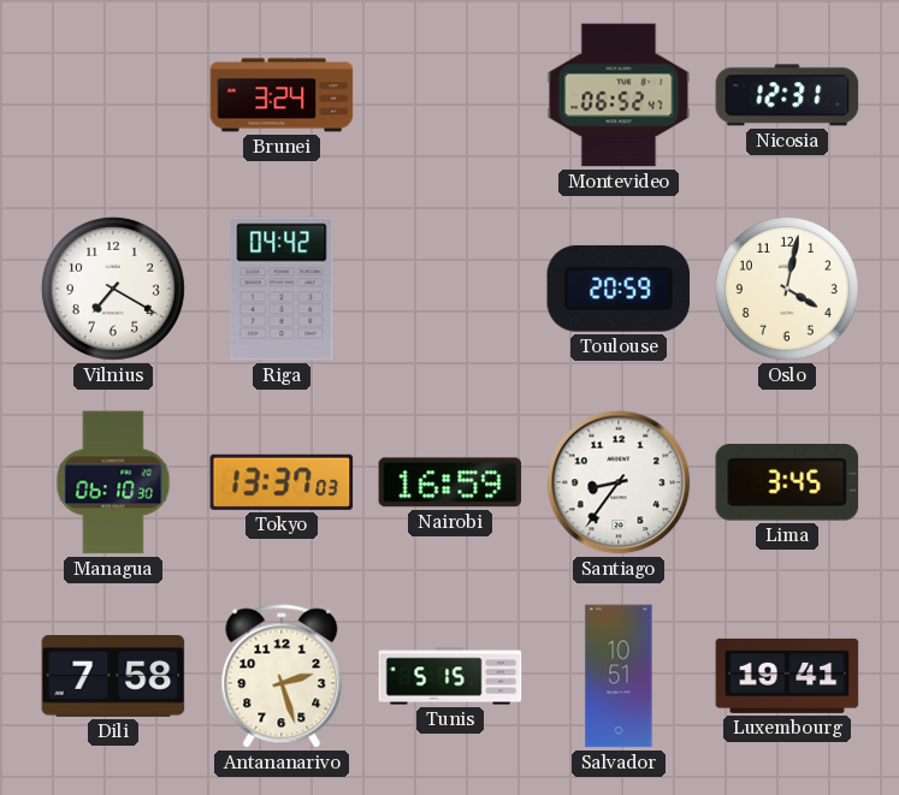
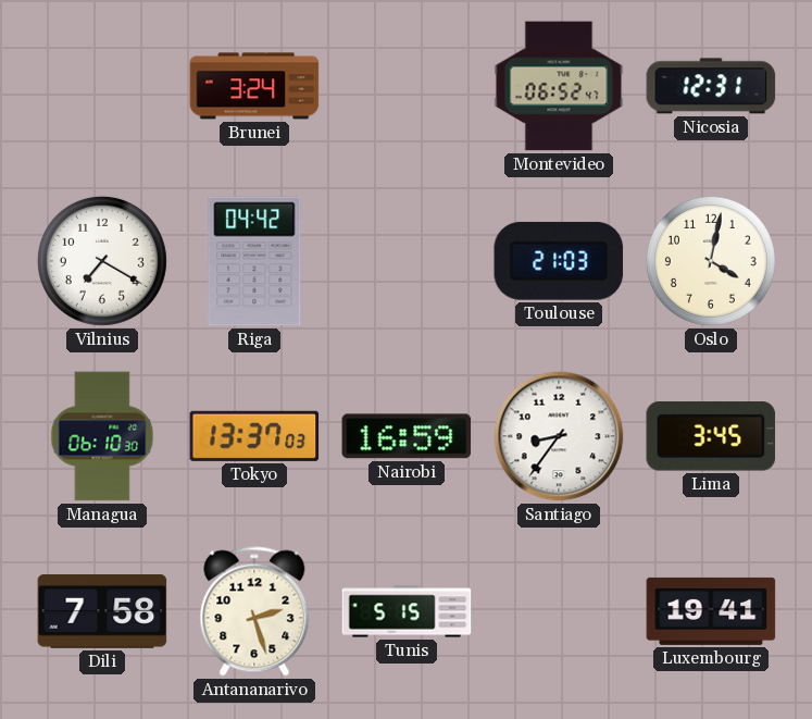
Toulouse: 20:59 -> 21:03 (559, 261)
Salvador: 10:51 -> none (619, 676)
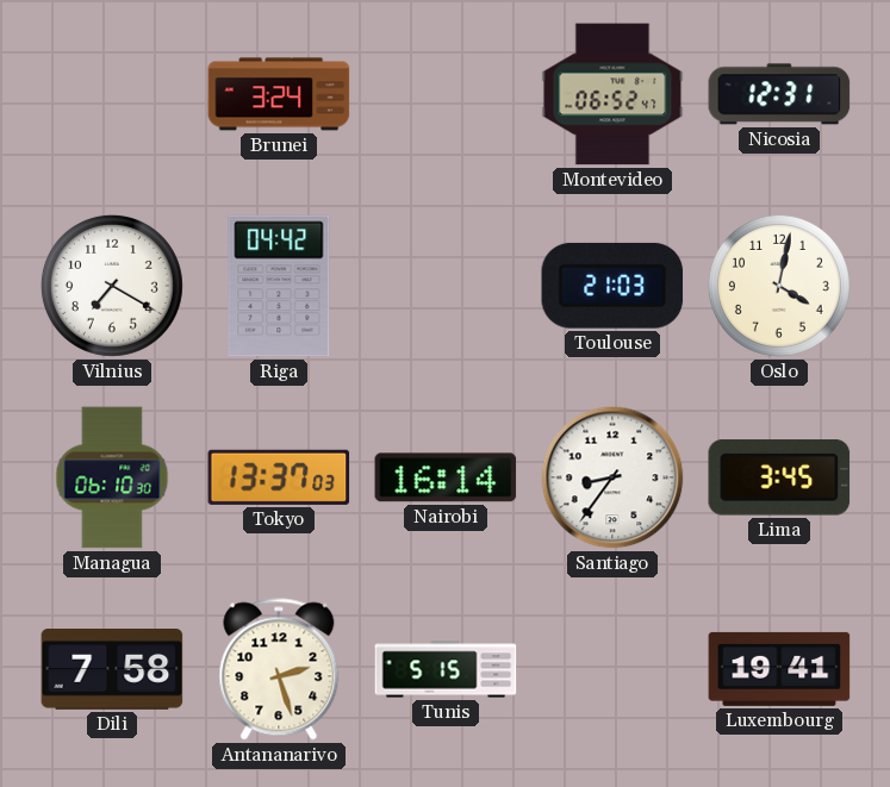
Nairobi: 16:59 -> 16:14 (446, 477)
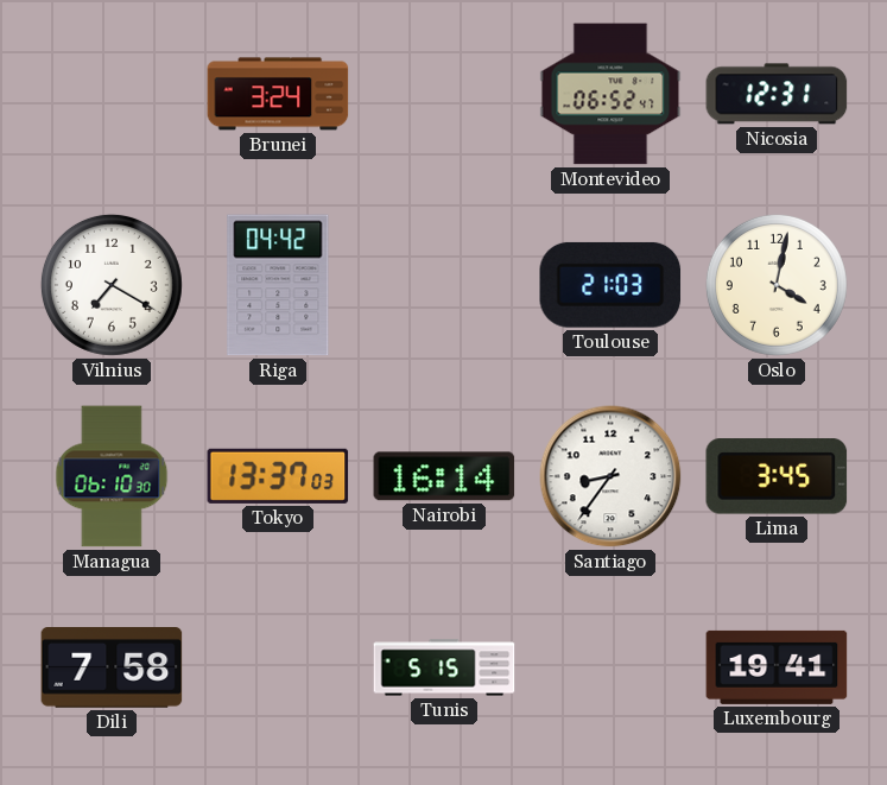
Antananarivo: 2:27 -> none (279, 669)
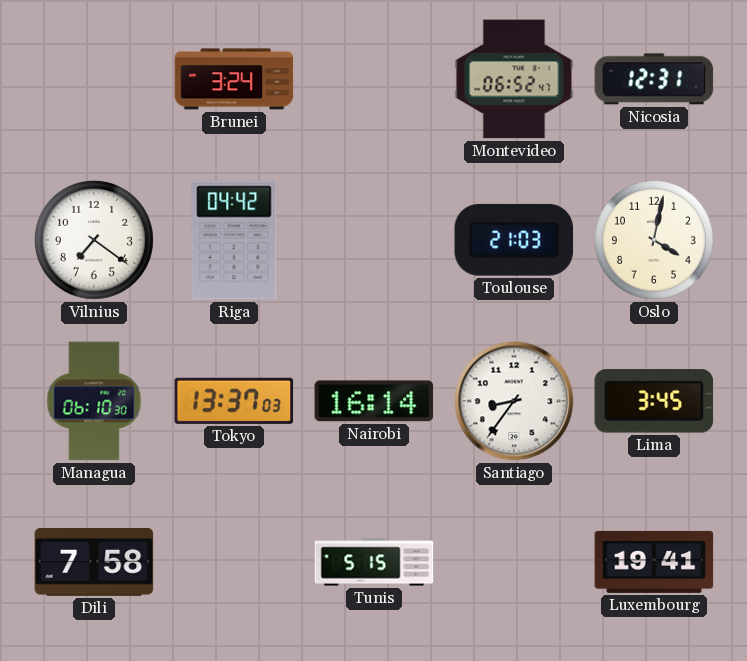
Vilnius: 7:20 -> 7:21 (94, 240)
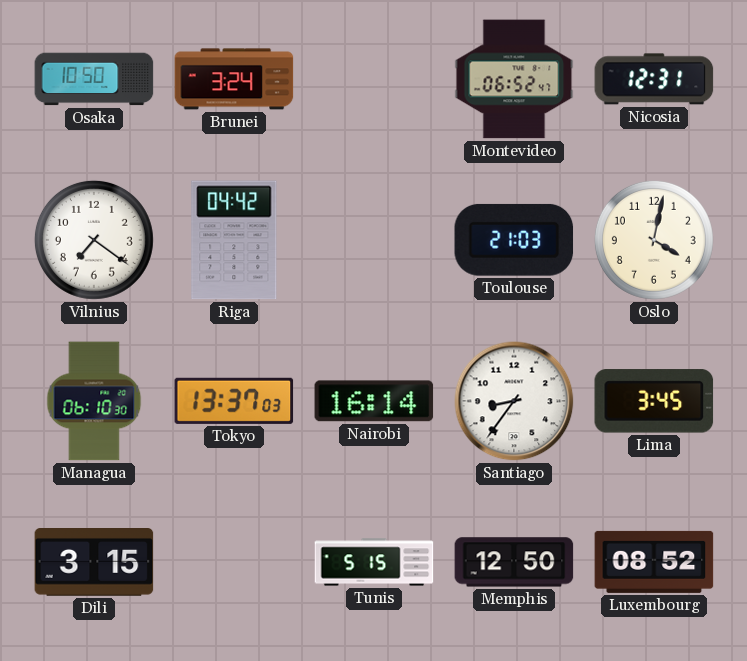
Osaka: none -> 10:50 (94, 79)
Dili: 7:58 -> 3:15 (94, 562)
Memphis: none -> 12:50 (514, 562)
Luxembourg: 19:41 -> 08:52 (654, 562)
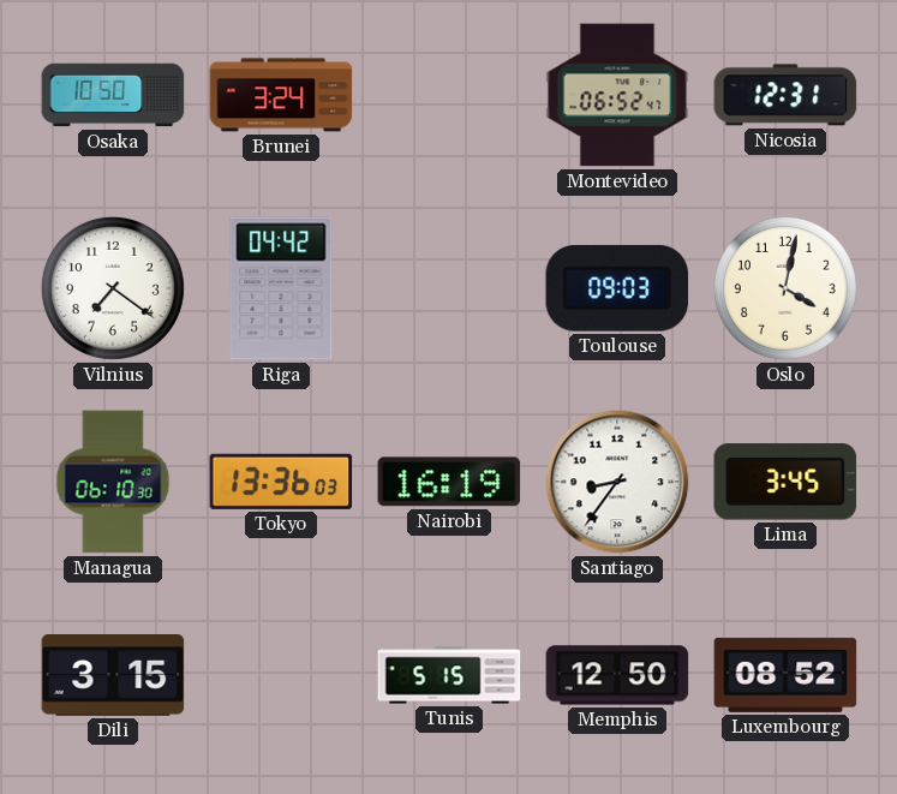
Toulouse: 21:03 -> 09:03 (617, 288)
Tokyo: 13:37 -> 13:36 (281, 482)
Nairobi: 16:14 -> 16:19 (449, 482)
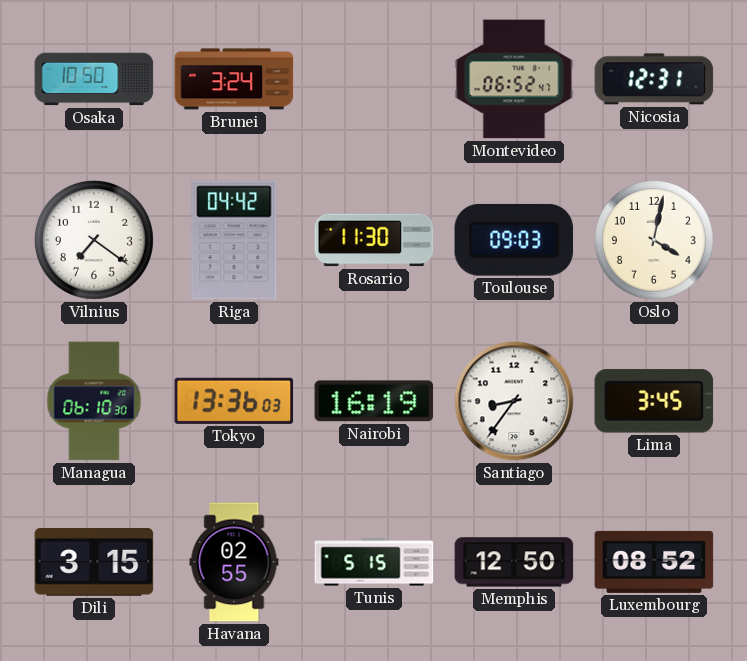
Rosario: none -> 11:30 (374, 240)
Havana: none -> 02:55 (234, 562)
